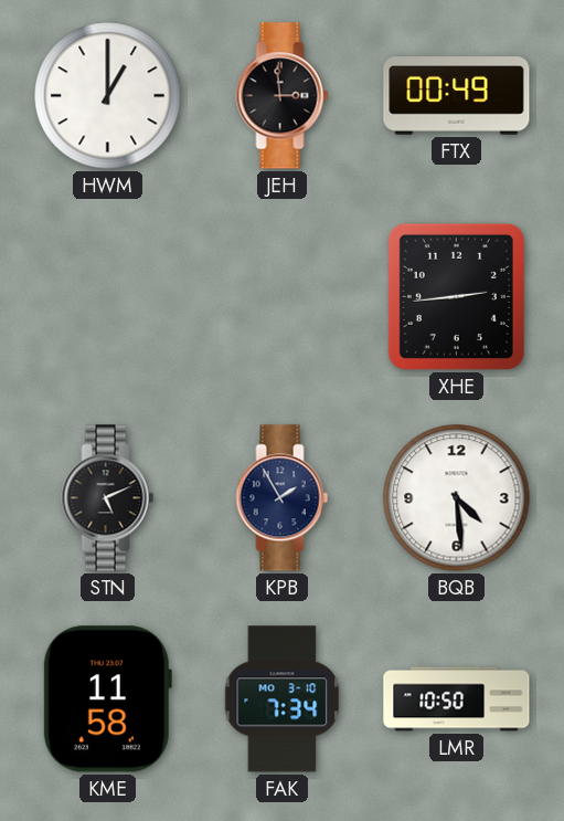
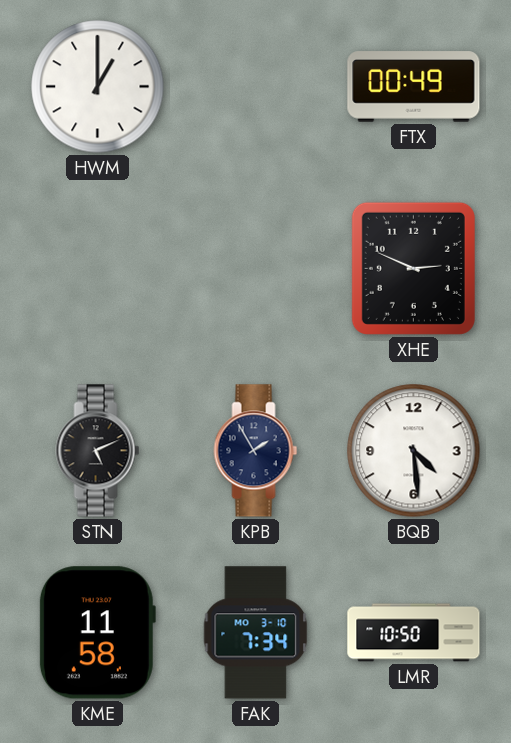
JEH: 2:59 -> none (283, 96)
XHE: 2:44 -> 2:49 (413, 268)
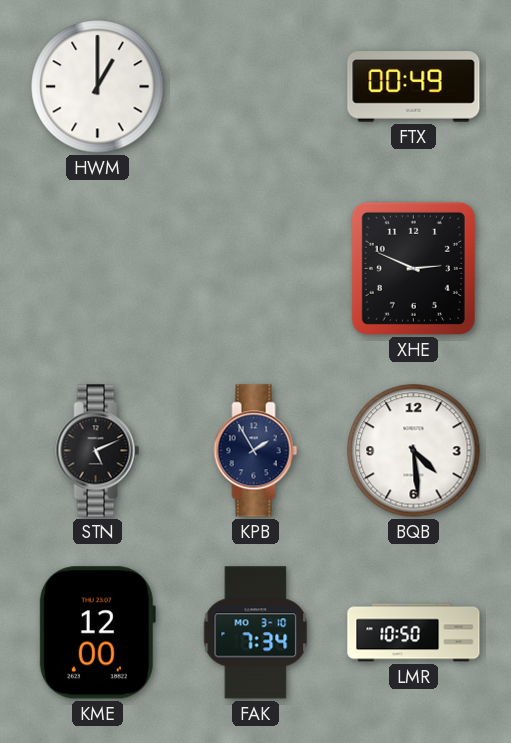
KME: 11:58 -> 12:00 (97, 633)
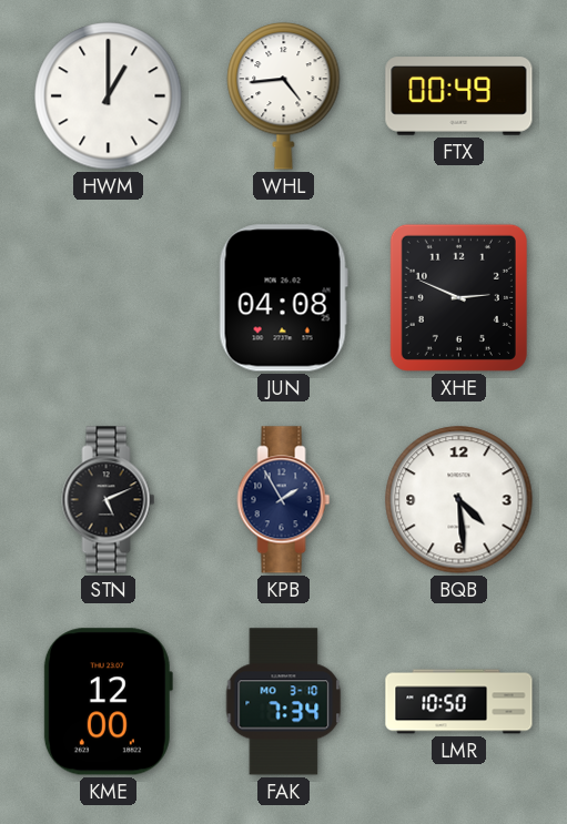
WHL: none -> 4:44 (284, 96)
JUN: none -> 04:08 (283, 298)
